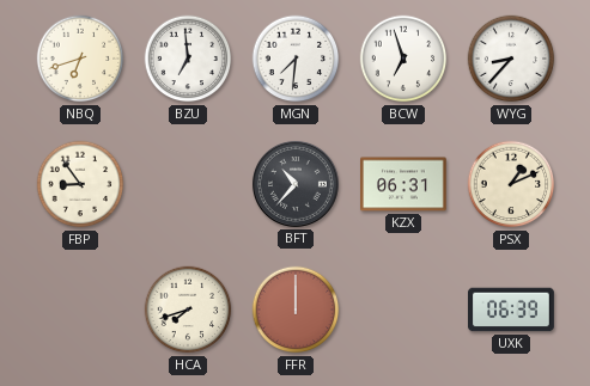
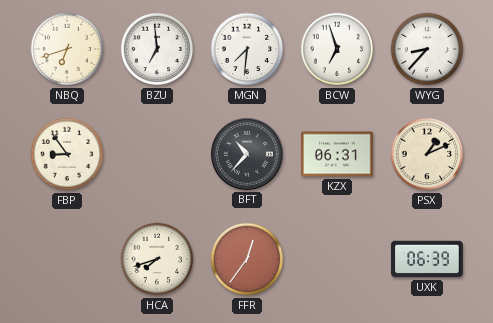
FFR: 12:00 -> 12:36 (247, 259)
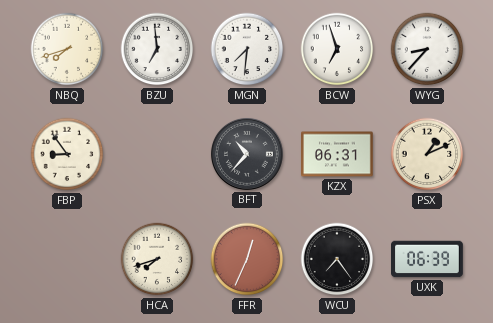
NBQ: 6:42 -> 7:42 (67, 49)
FFR: 12:36 -> 12:34 (247, 259)
WCU: none -> 7:24 (337, 259)
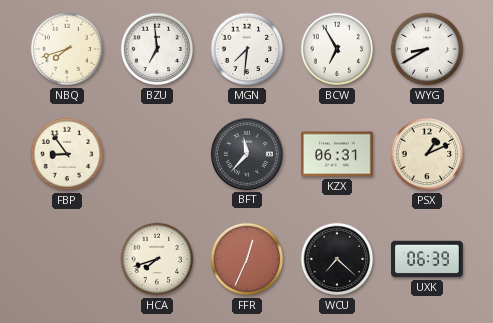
BCW: 6:57 -> 6:55 (337, 49)
WYG: 8:37 -> 8:40 (427, 49)
BFT: 10:37 -> 11:37 (247, 154)
WCU: 7:24 -> 7:22 (337, 259)
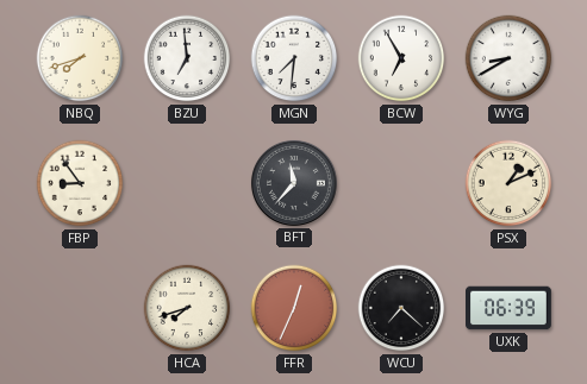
KZX: 06:31 -> none (338, 154)
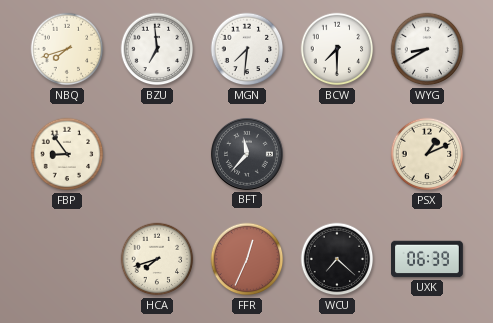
BCW: 6:55 -> 7:30 (337, 49)
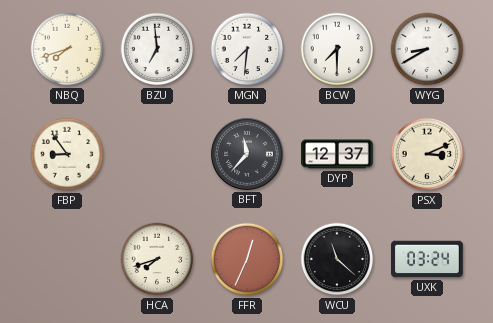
DYP: none -> 12:37 (337, 154)
PSX: 1:11 -> 3:11 (427, 154)
WCU: 7:22 -> 11:22 (337, 259)
UXK: 06:39 -> 03:24 (427, 259)
